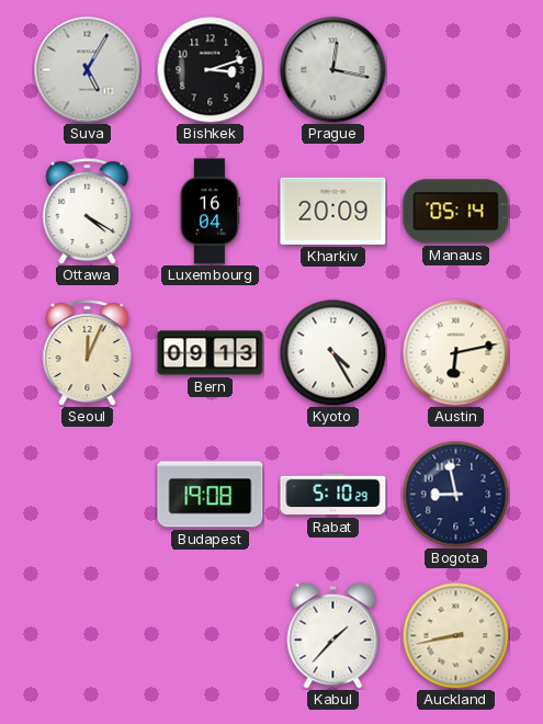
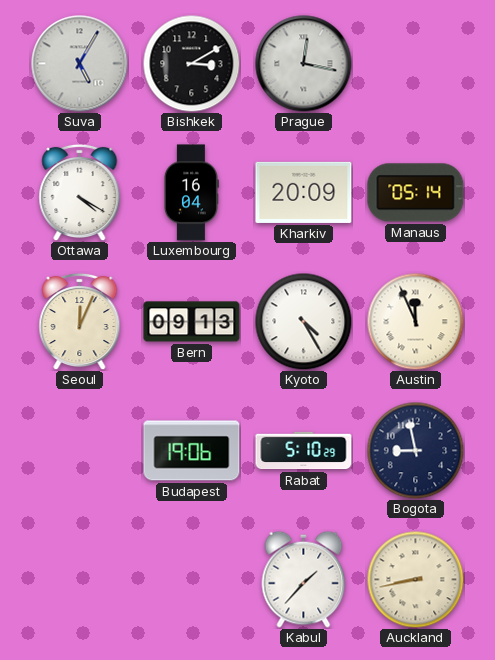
Bishkek: 3:12 -> 3:10 (191, 63)
Austin: 6:13 -> 11:56 (415, 321)
Budapest: 19:08 -> 19:06 (192, 451)
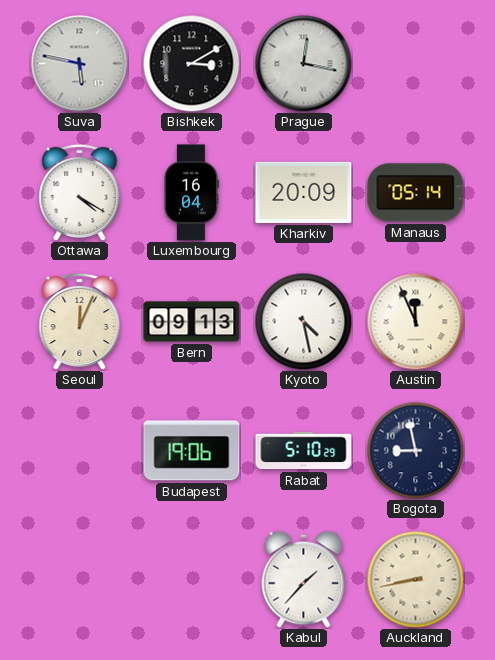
Suva: 5:05 -> 5:47 (80, 64)
Kyoto: 4:25 -> 4:28 (303, 321)
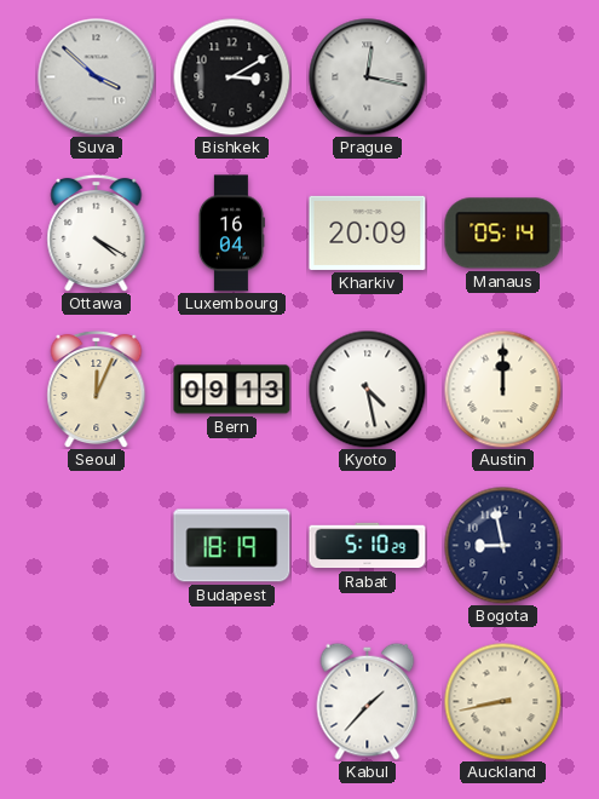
Suva: 5:47 -> 3:52 (97, 77)
Austin: 11:56 -> 12:00 (502, 389)
Budapest: 19:06 -> 18:19 (232, 546)
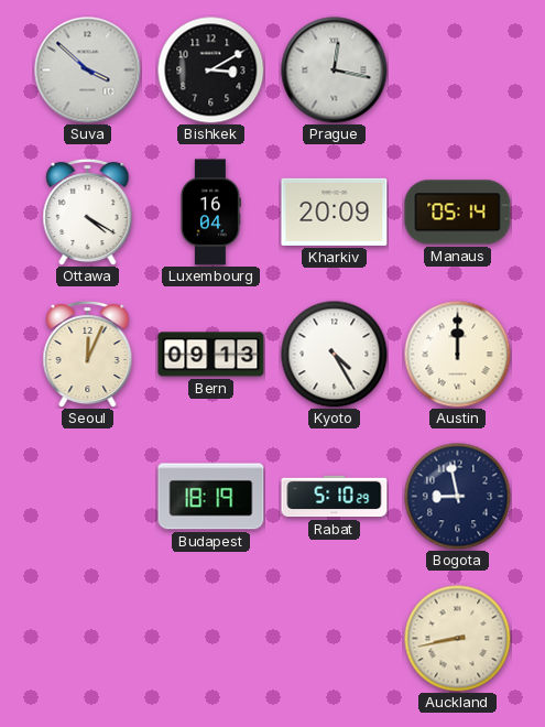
Kyoto: 4:28 -> 4:25 (334, 354)
Kabul: 1:37 -> none (368, 701)
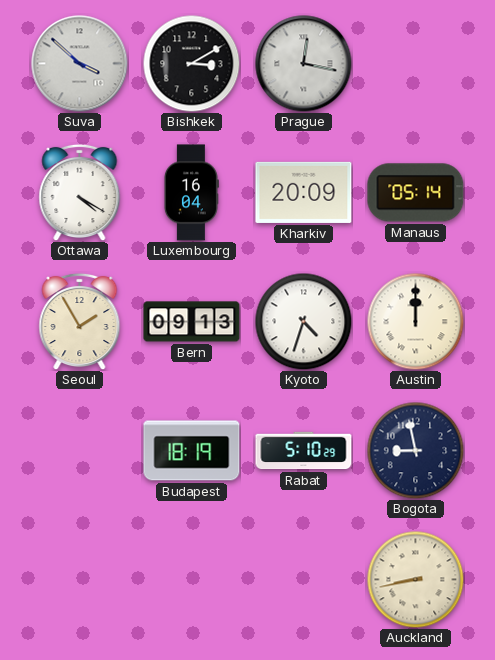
Seoul: 12:04 -> 1:55 (80, 321)
Kyoto: 4:25 -> 4:33 (303, 321)
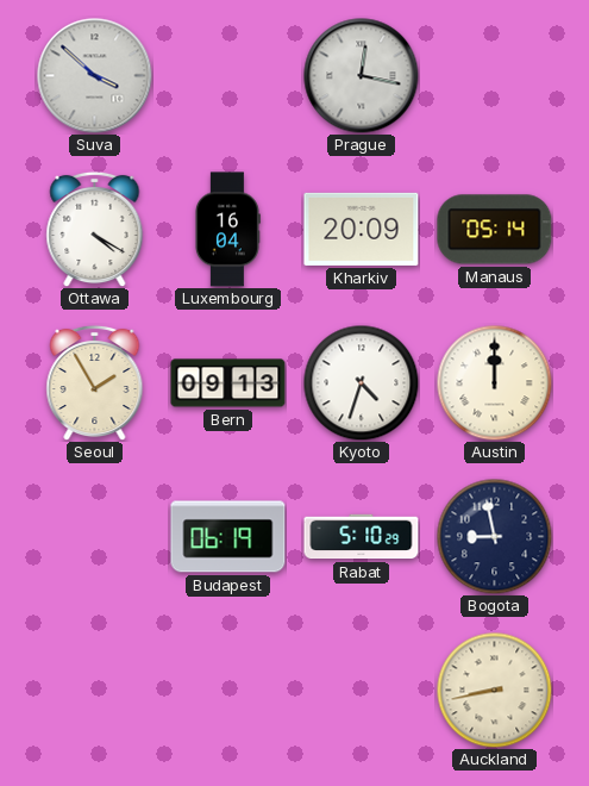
Bishkek: 3:10 -> none (191, 63)
Budapest: 18:19 -> 06:19 (228, 537)
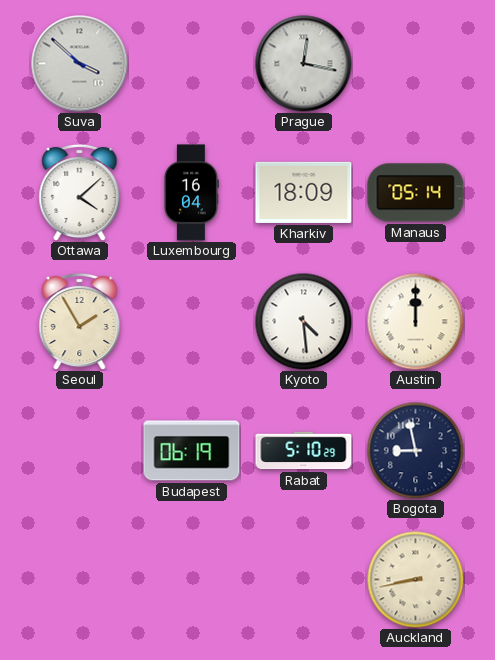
Ottawa: 4:20 -> 4:08 (80, 192)
Kharkiv: 20:09 -> 18:09 (304, 192)
Bern: 09:13 -> none (228, 383)
Kyoto: 4:33 -> 4:29 (303, 321)
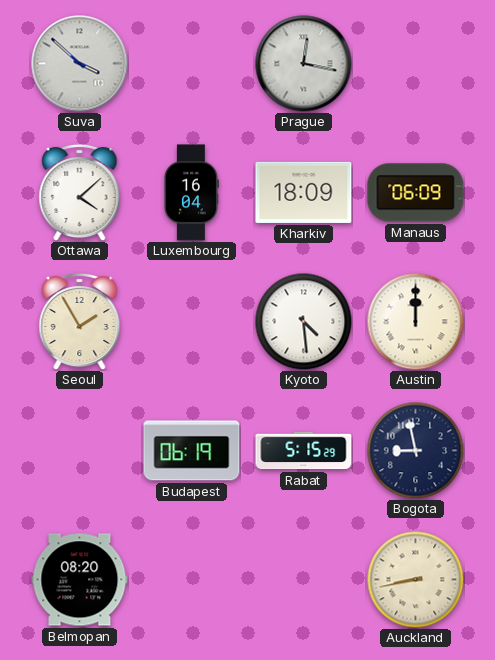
Manaus: 05:14 -> 06:09 (416, 193)
Rabat: 5:10 -> 5:15 (304, 451)
Belmopan: none -> 08:20 (80, 580)
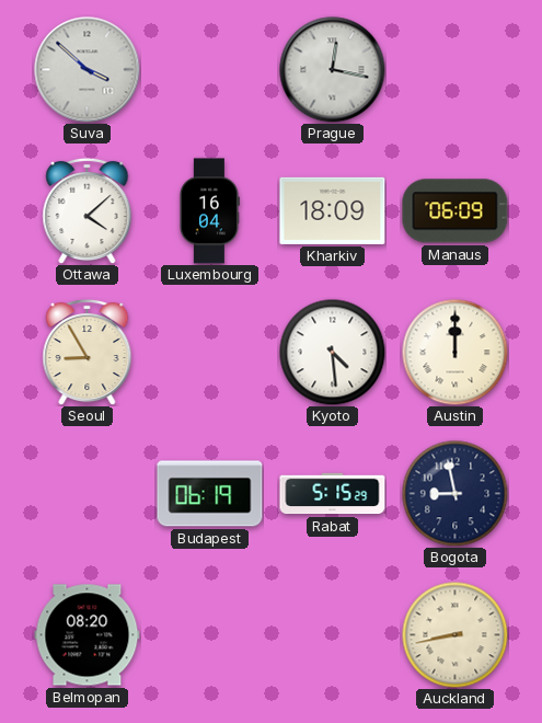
Seoul: 1:55 -> 8:55 (88, 352)
